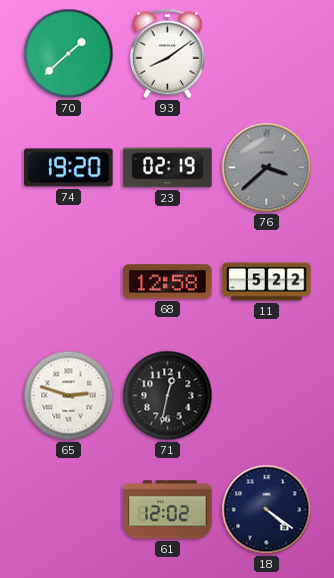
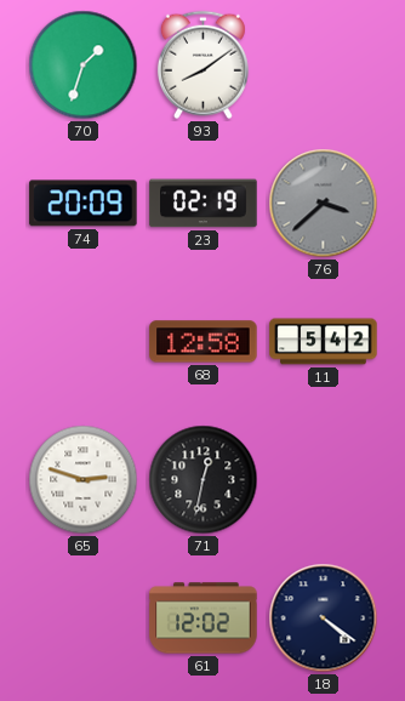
70: 1:38 -> 1:33 (84, 65)
74: 19:20 -> 20:09 (84, 204)
11: 5:22 -> 5:42 (324, 342)
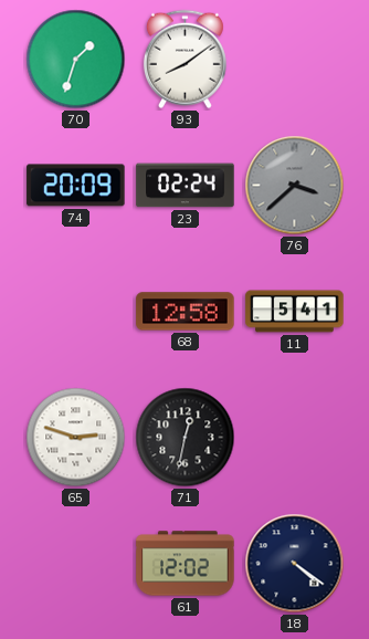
23: 02:19 -> 02:24 (186, 186)
11: 5:42 -> 5:41 (295, 312)
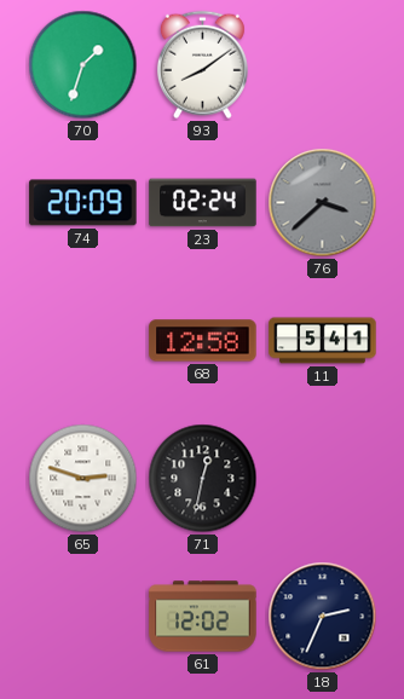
18: 4:21 -> 2:34 (323, 617)
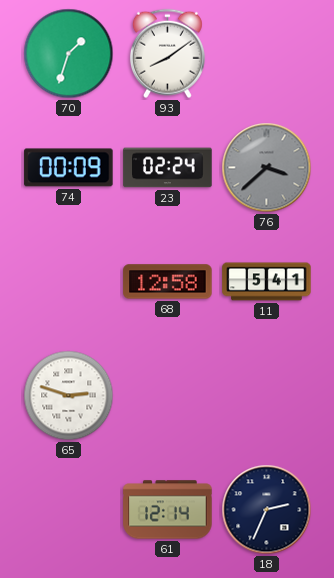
74: 20:09 -> 00:09 (69, 168)
71: 12:32 -> none (203, 479)
61: 12:02 -> 12:14 (168, 510)
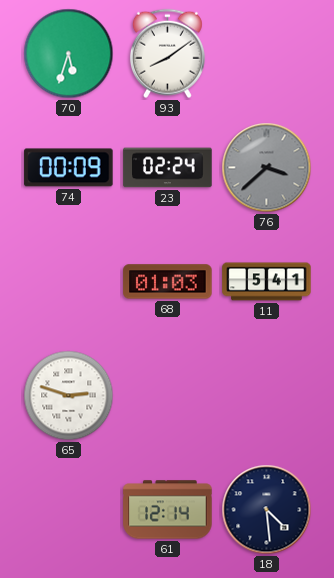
70: 1:33 -> 5:33 (69, 54)
68: 12:58 -> 01:03 (168, 282)
18: 2:34 -> 4:29 (267, 510)
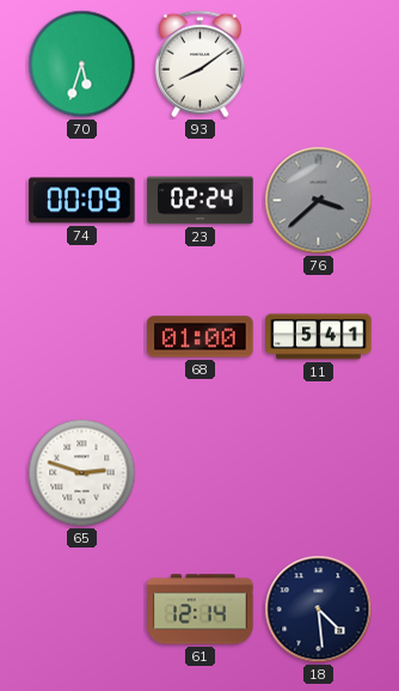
68: 01:03 -> 01:00 (201, 337)
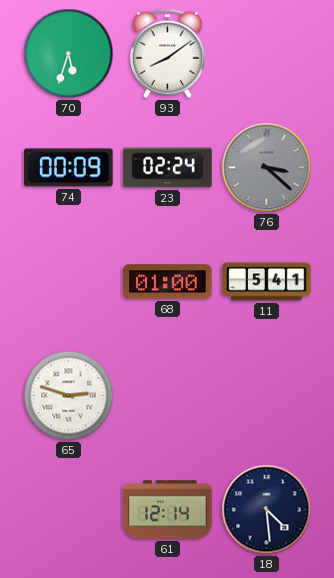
76: 3:38 -> 3:22 (267, 168)
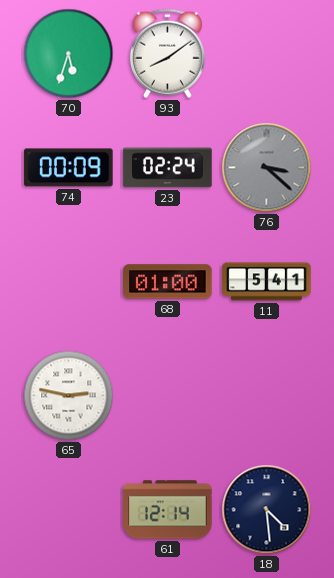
65: 2:48 -> 2:47 (69, 396)
